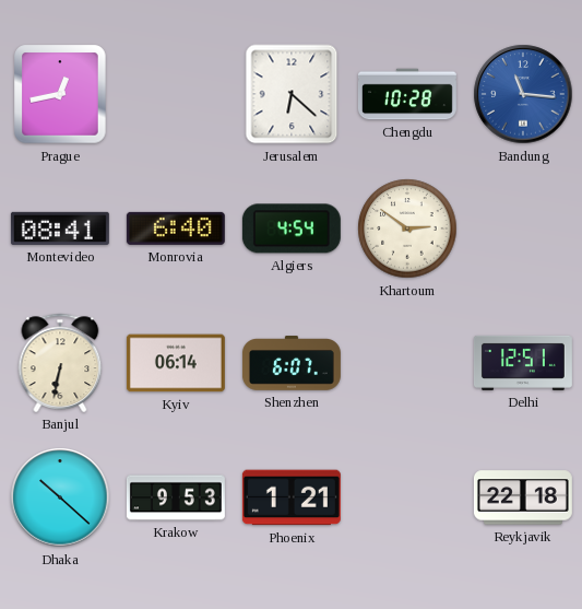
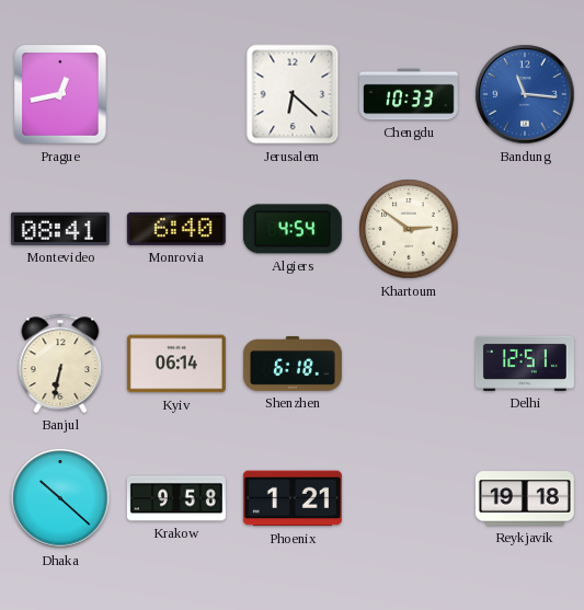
Chengdu: 10:28 -> 10:33 (409, 94)
Shenzhen: 6:07 -> 6:18 (293, 364)
Krakow: 9:53 -> 9:58 (176, 498)
Reykjavik: 22:18 -> 19:18 (525, 498)
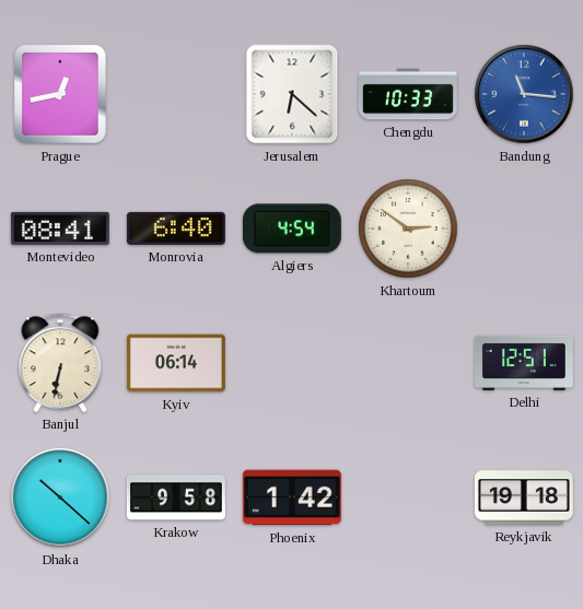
Shenzhen: 6:18 -> none (293, 364)
Phoenix: 1:21 -> 1:42 (292, 497)
